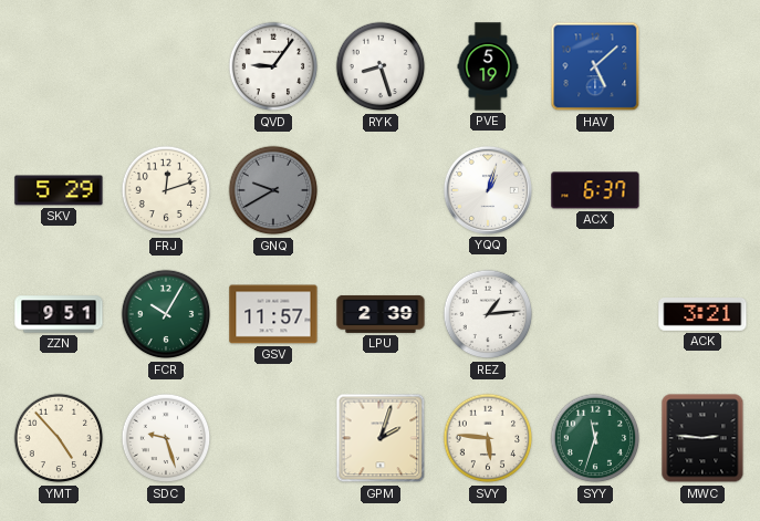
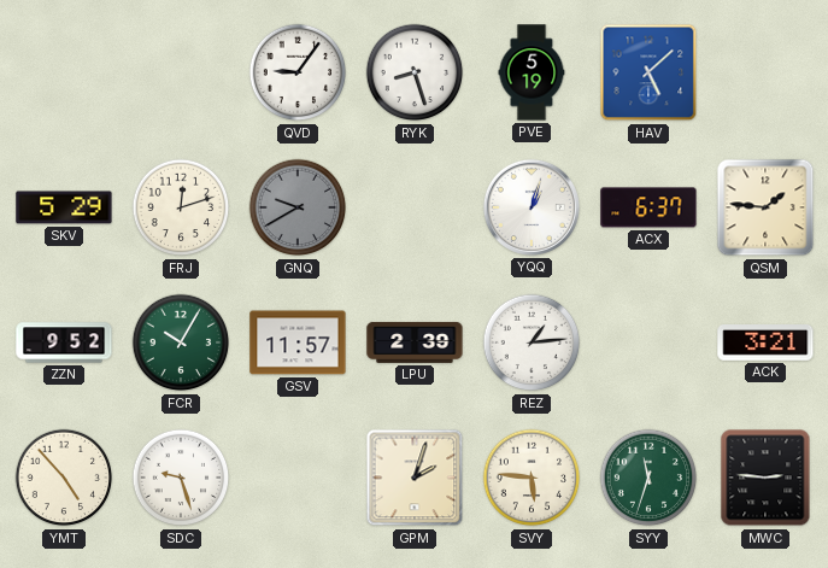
QSM: none -> 1:46 (765, 207)
ZZN: 9:51 -> 9:52 (64, 342)
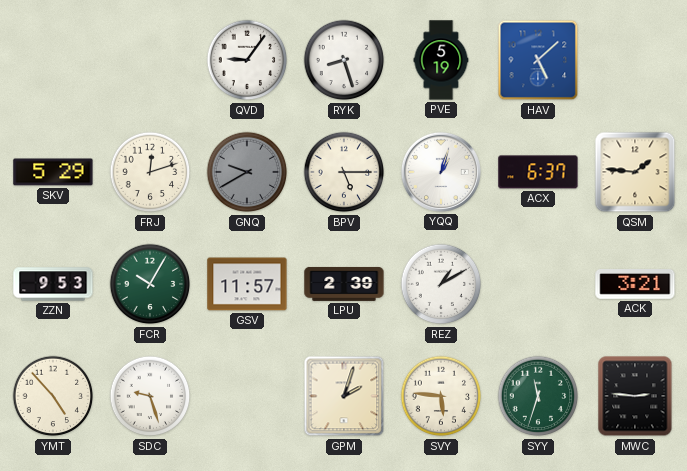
BPV: none -> 5:15 (344, 172)
ZZN: 9:52 -> 9:53 (53, 284)
REZ: 1:14 -> 1:10 (441, 284)
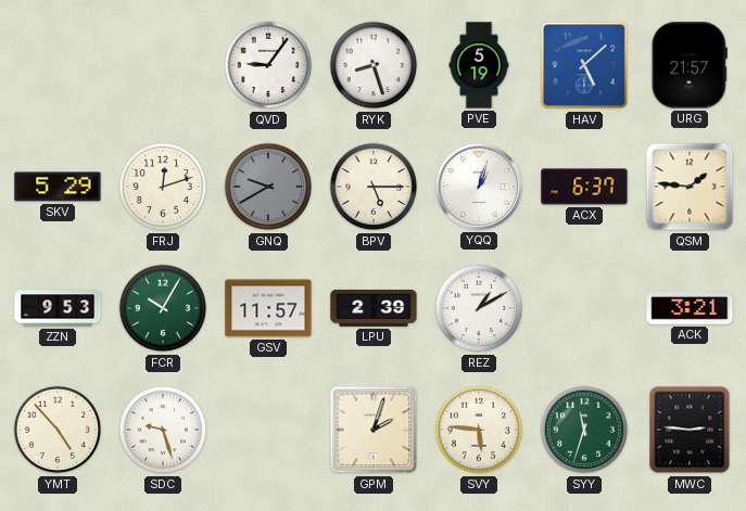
URG: none -> 21:57 (690, 65)
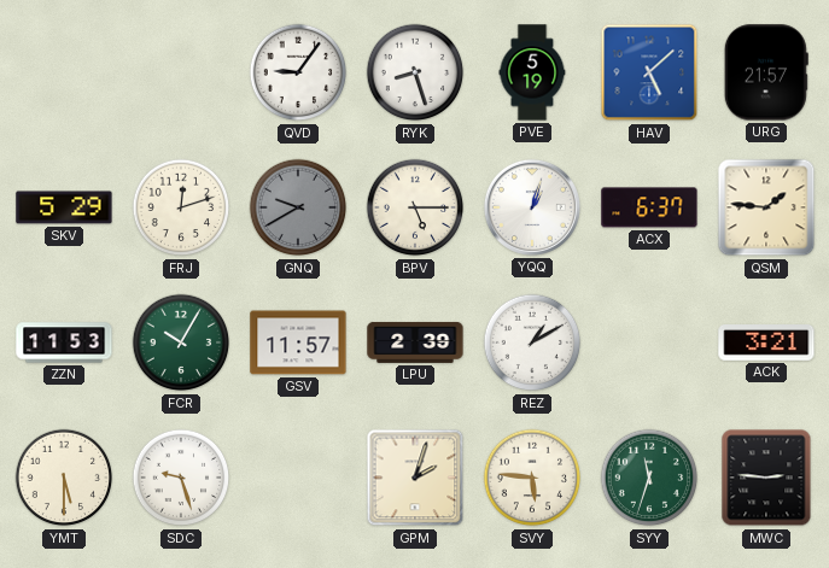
ZZN: 9:53 -> 11:53 (64, 342)
YMT: 4:53 -> 5:30 (64, 478)
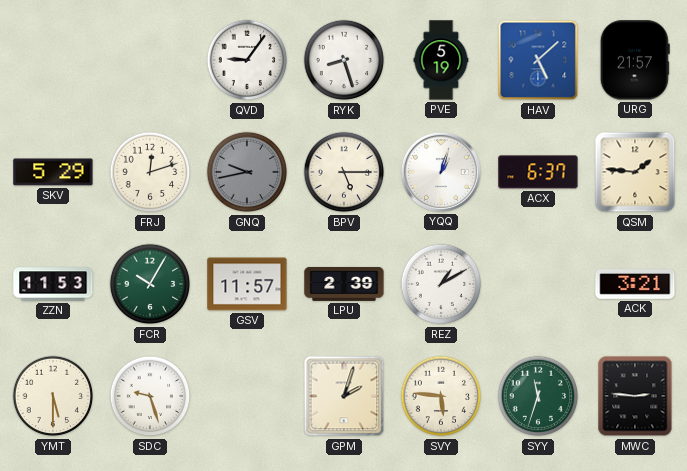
GNQ: 9:40 -> 9:43 (247, 172)
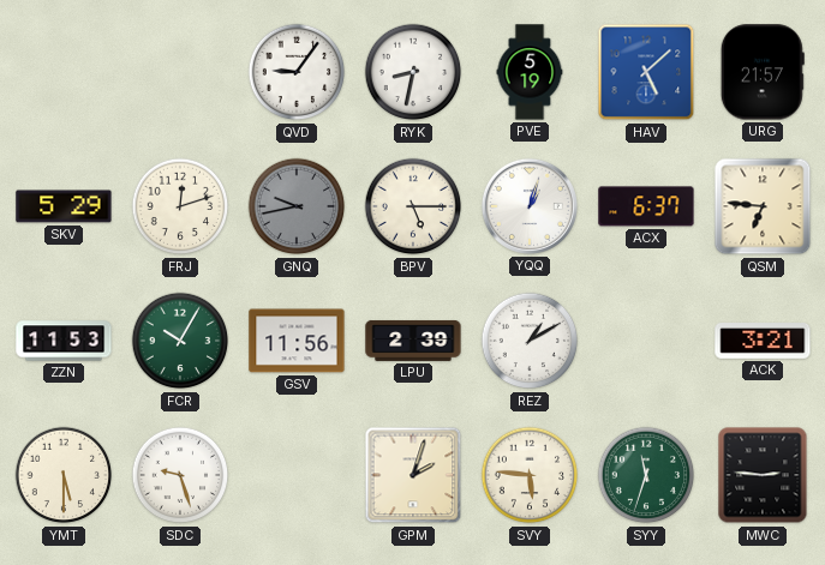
RYK: 8:27 -> 8:32 (413, 72)
QSM: 1:46 -> 6:46 (763, 206)
GSV: 11:57 -> 11:56 (297, 341)
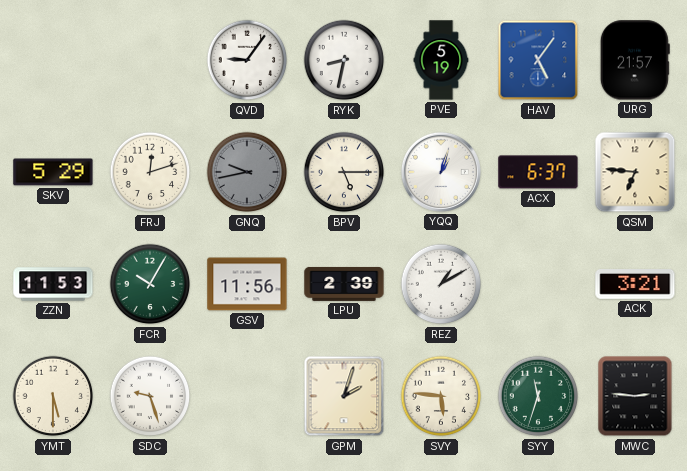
HAV: 5:08 -> 5:06 (538, 60)
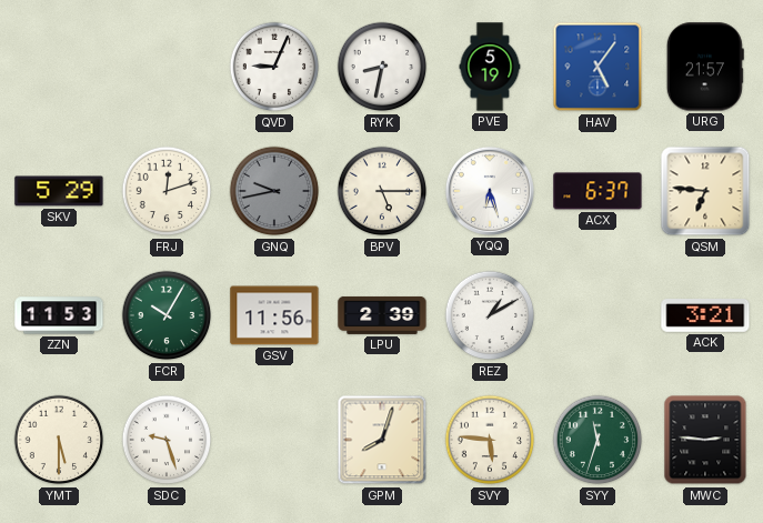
QVD: 9:06 -> 9:04 (274, 67)
YQQ: 1:03 -> 6:27 (490, 191)
GPM: 2:03 -> 8:03 (382, 440)
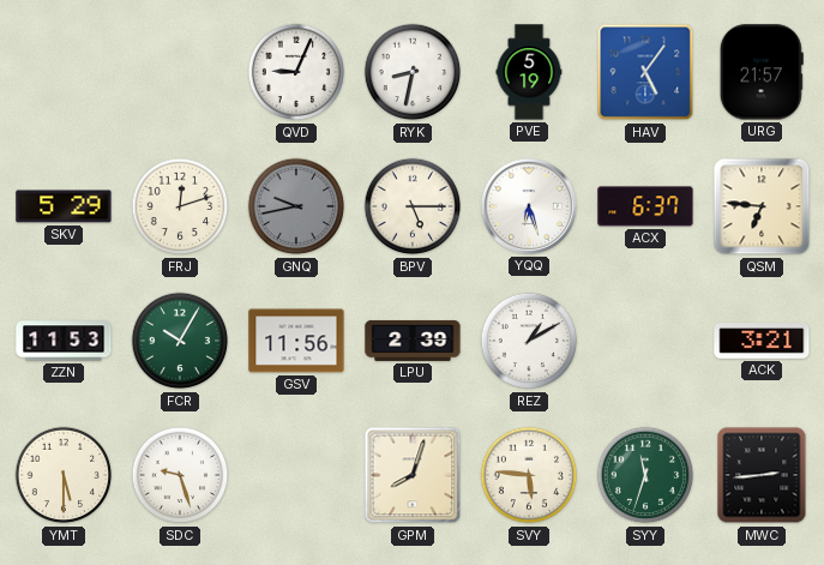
MWC: 2:46 -> 2:44 (762, 475)
